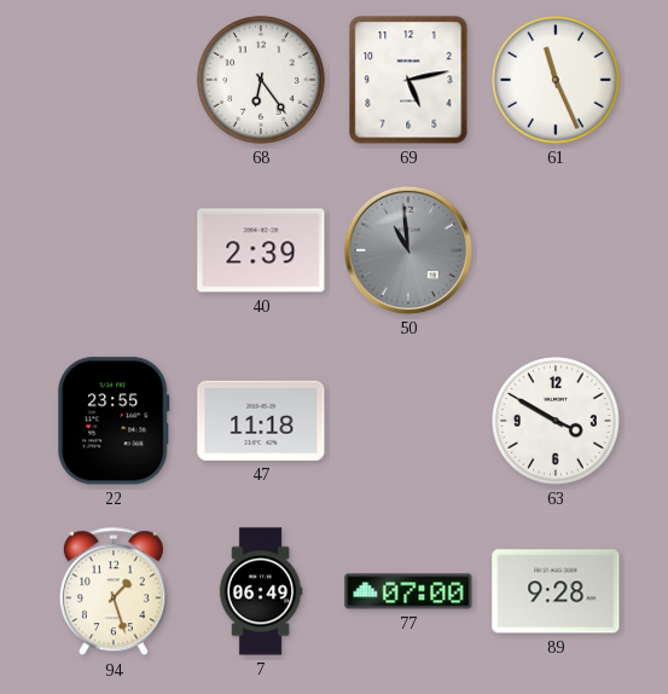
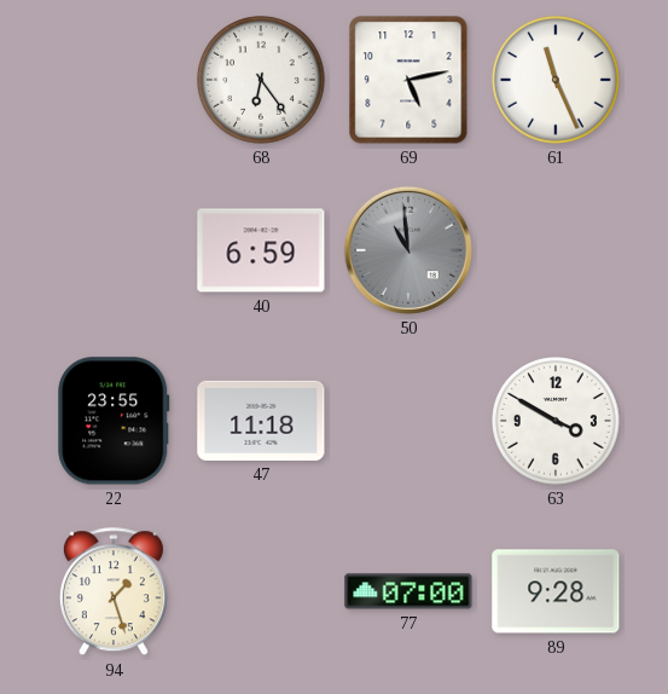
40: 2:39 -> 6:59 (261, 250)
7: 06:49 -> none (261, 591)
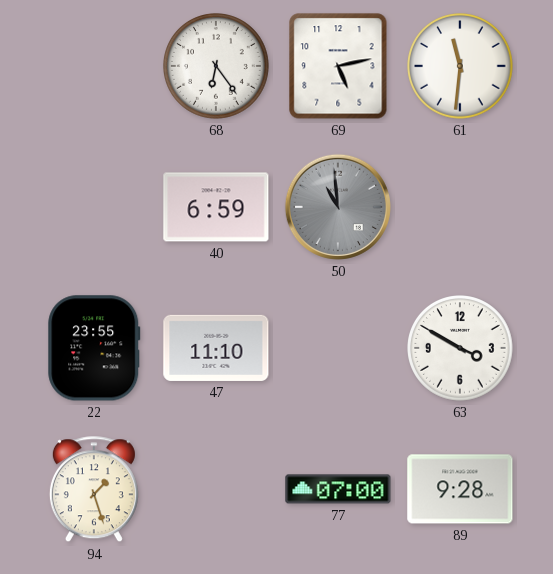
61: 11:26 -> 11:31 (461, 67)
47: 11:18 -> 11:10 (216, 348)
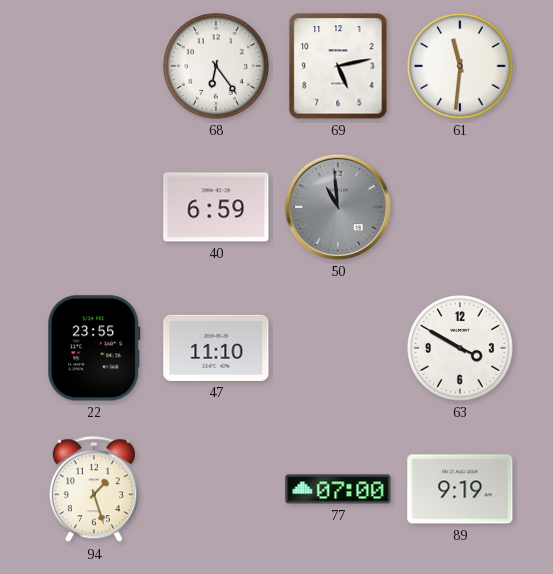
89: 9:28 -> 9:19 (460, 489)
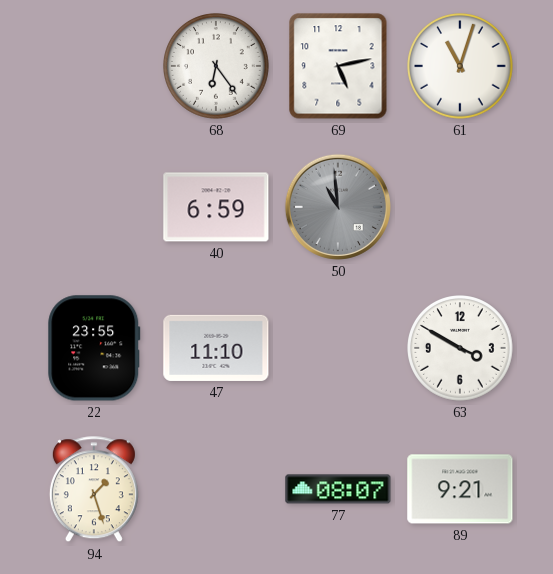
61: 11:31 -> 11:03 (461, 67)
77: 07:00 -> 08:07 (338, 489)
89: 9:19 -> 9:21 (460, 489)
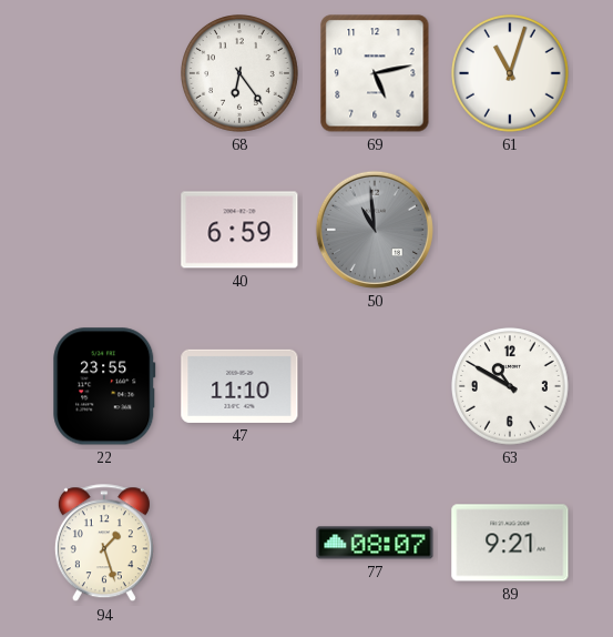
63: 3:50 -> 10:50 (511, 387)
